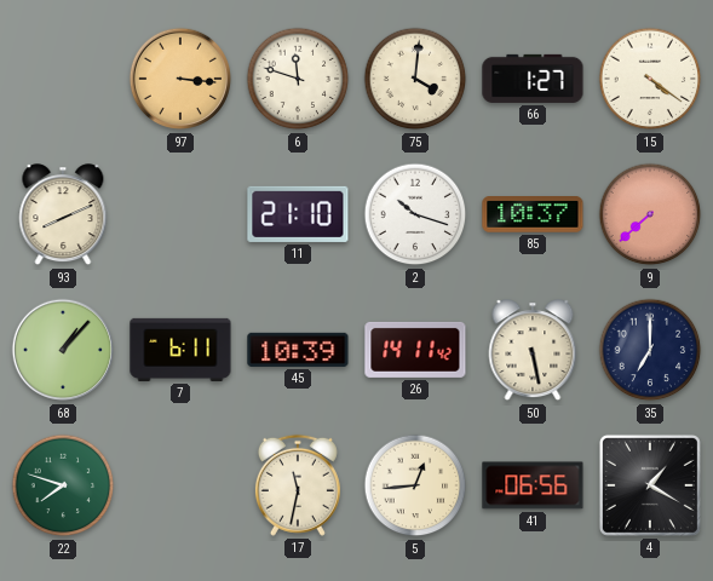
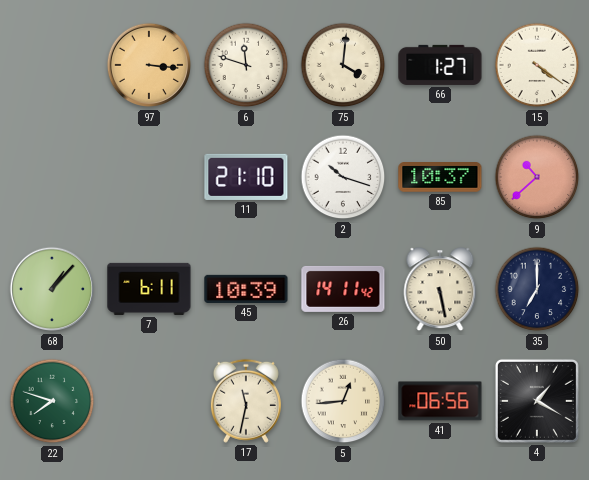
93: 8:11 -> none (63, 215)
9: 7:38 -> 10:38 (537, 177)
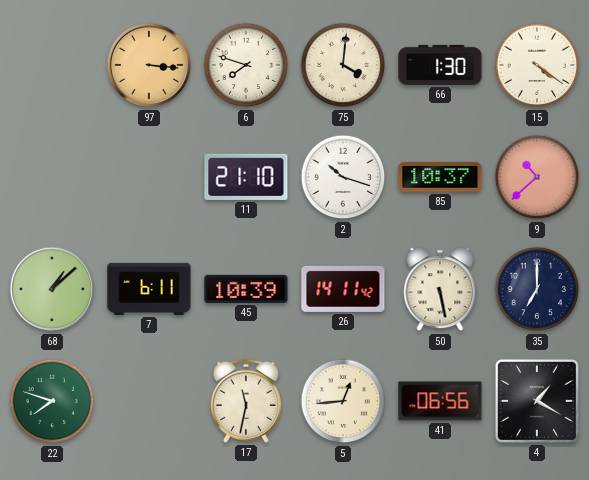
6: 11:48 -> 7:48 (246, 65)
66: 1:27 -> 1:30 (440, 65)
68: 1:07 -> 1:08 (52, 289)
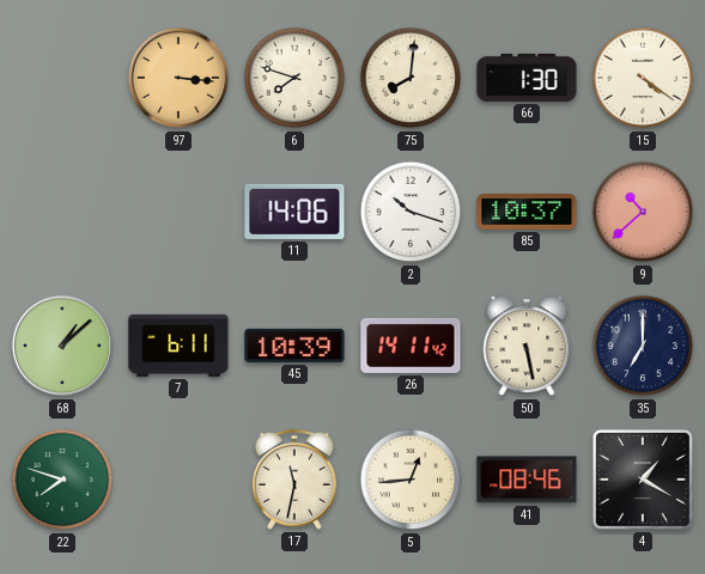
75: 4:01 -> 8:01 (411, 78)
11: 21:10 -> 14:06 (294, 212)
41: 06:56 -> 08:46 (527, 480)
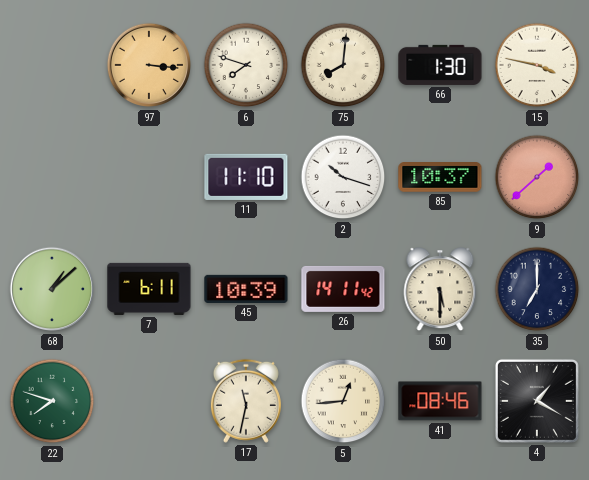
15: 4:21 -> 3:47 (537, 65)
11: 14:06 -> 11:10 (246, 177)
9: 10:38 -> 1:38 (537, 177)
50: 5:28 -> 5:30 (440, 290)
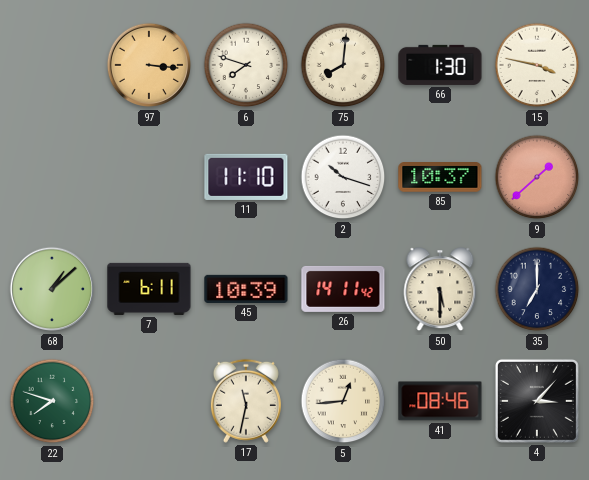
4: 1:20 -> 3:07 (537, 401)
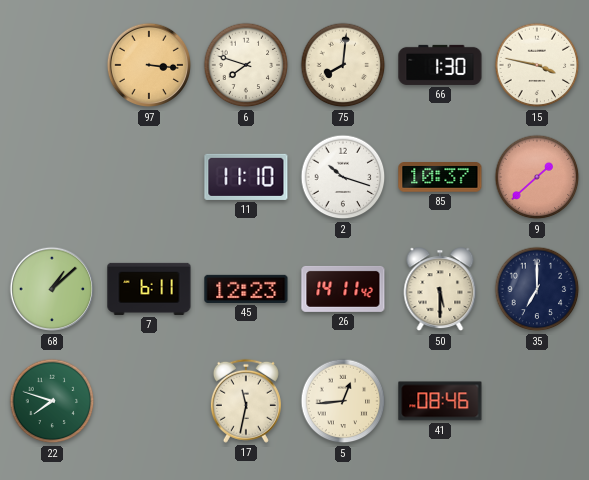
45: 10:39 -> 12:23 (246, 289)
4: 3:07 -> none (537, 401)
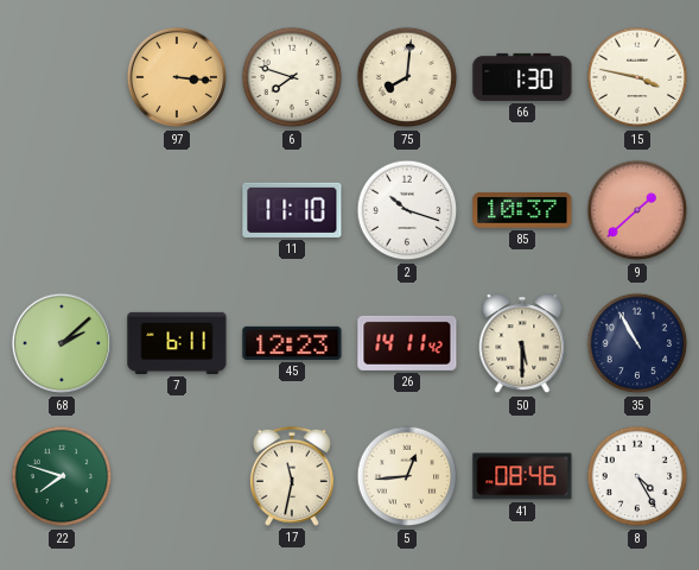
68: 1:08 -> 2:08 (62, 343)
35: 7:00 -> 10:55 (637, 343)
8: none -> 4:25 (637, 476)
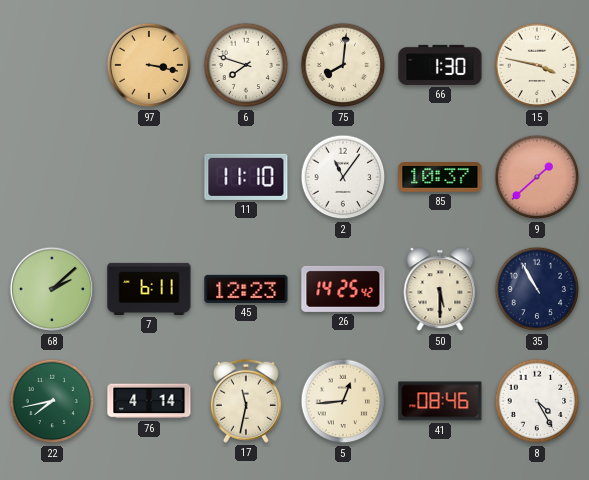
97: 3:16 -> 3:17 (149, 65)
2: 10:18 -> 11:06 (343, 177)
26: 14:11 -> 14:25 (343, 289)
22: 7:48 -> 7:43 (52, 401)
76: none -> 4:14 (149, 401)
